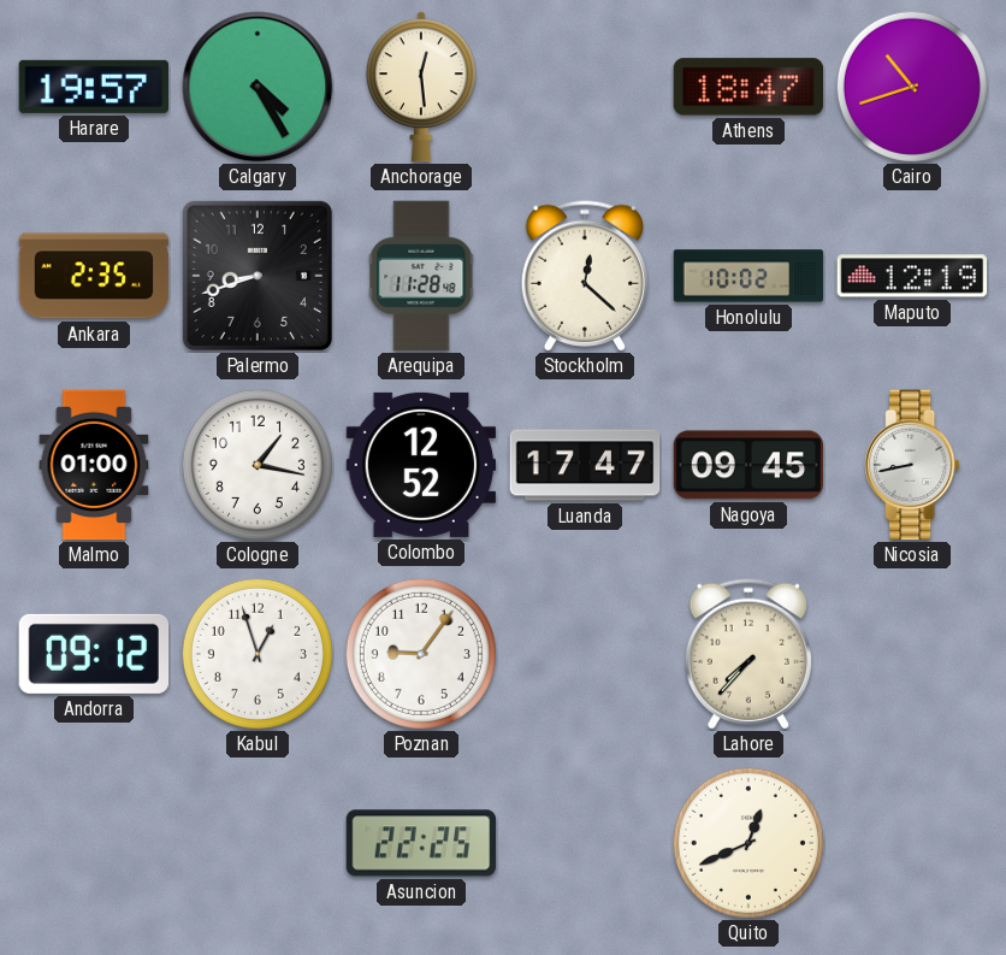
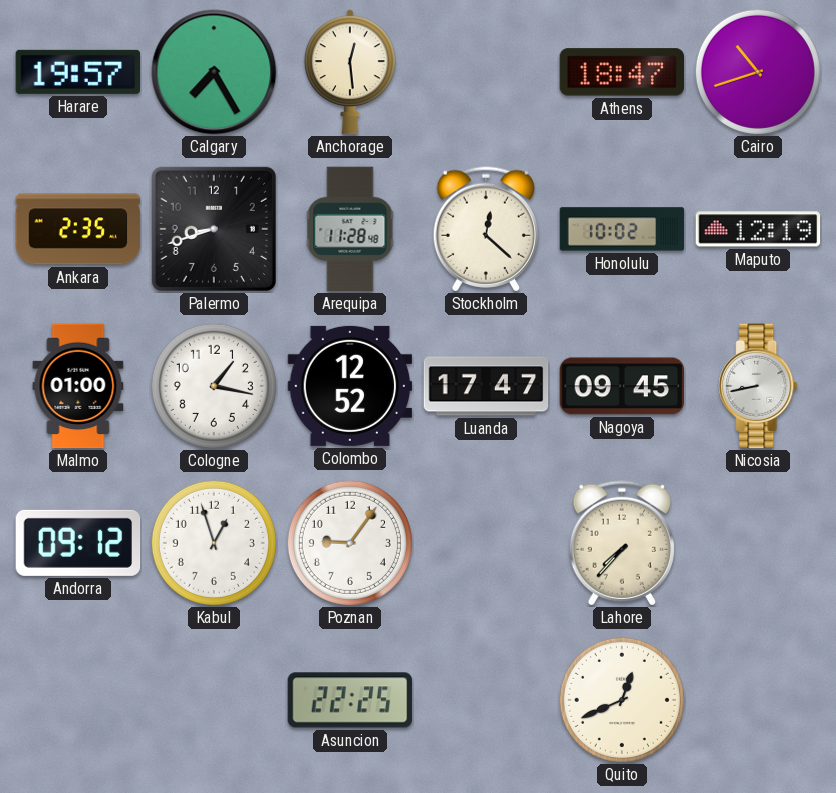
Calgary: 4:25 -> 7:25 (214, 72)
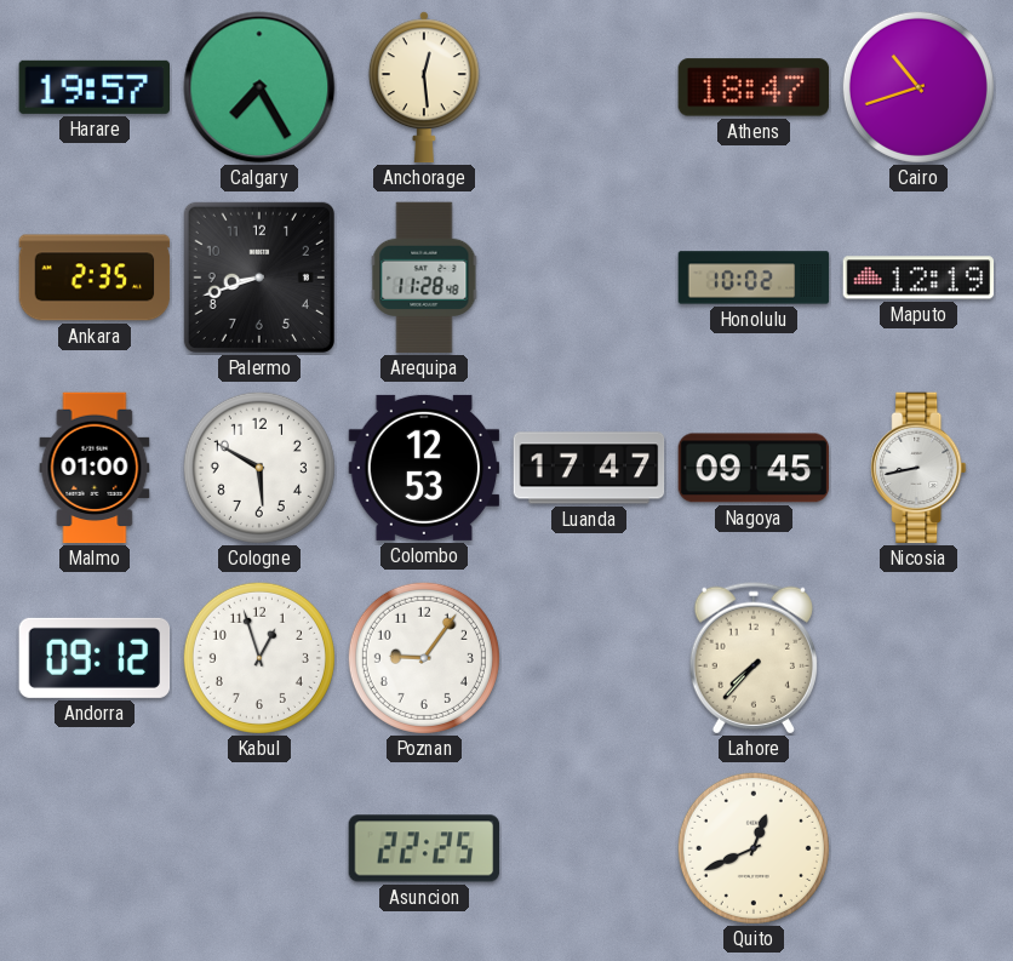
Stockholm: 12:22 -> none (486, 229)
Cologne: 1:17 -> 5:50 (259, 468)
Colombo: 12:52 -> 12:53 (424, 468)
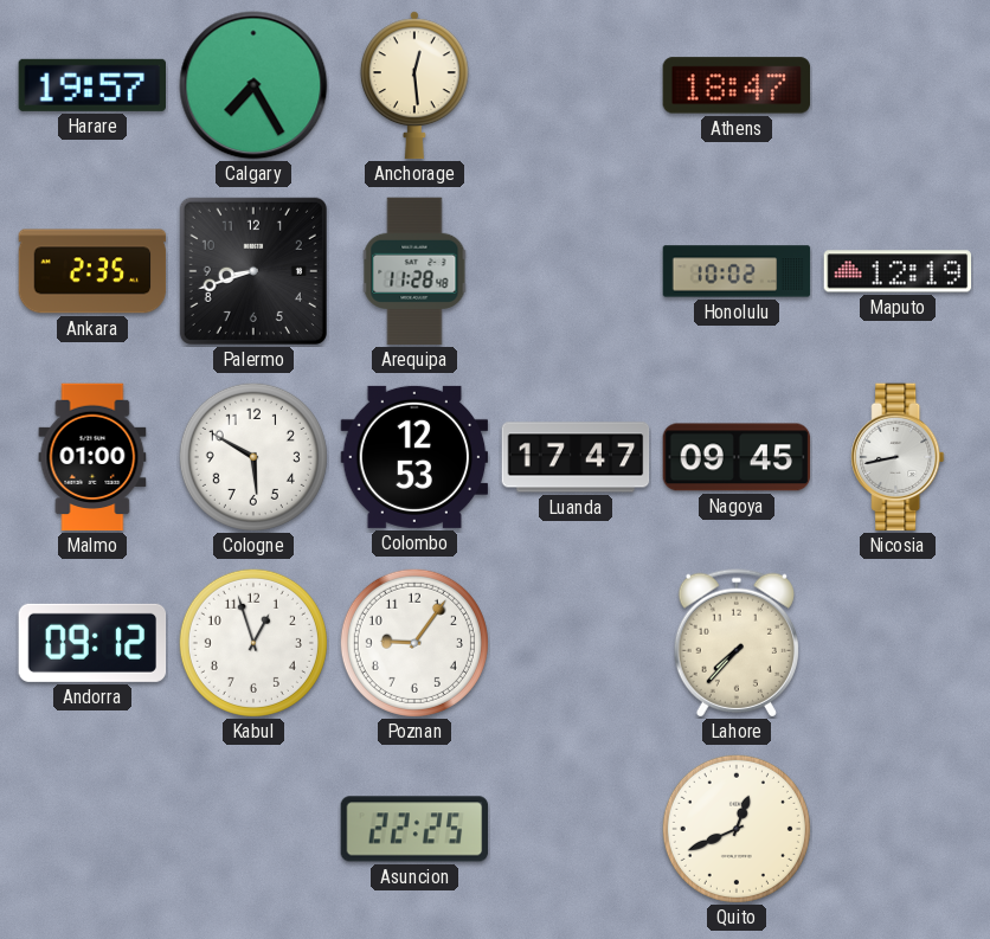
Cairo: 10:42 -> none (918, 87)
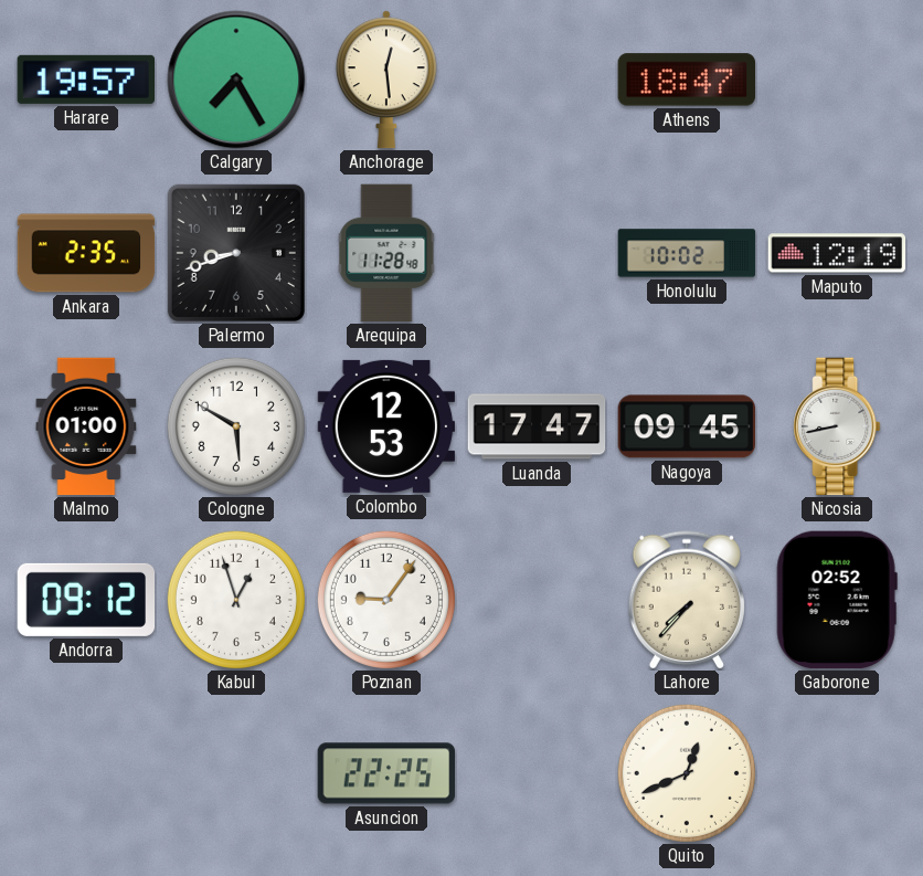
Gaborone: none -> 02:52 (837, 600)
